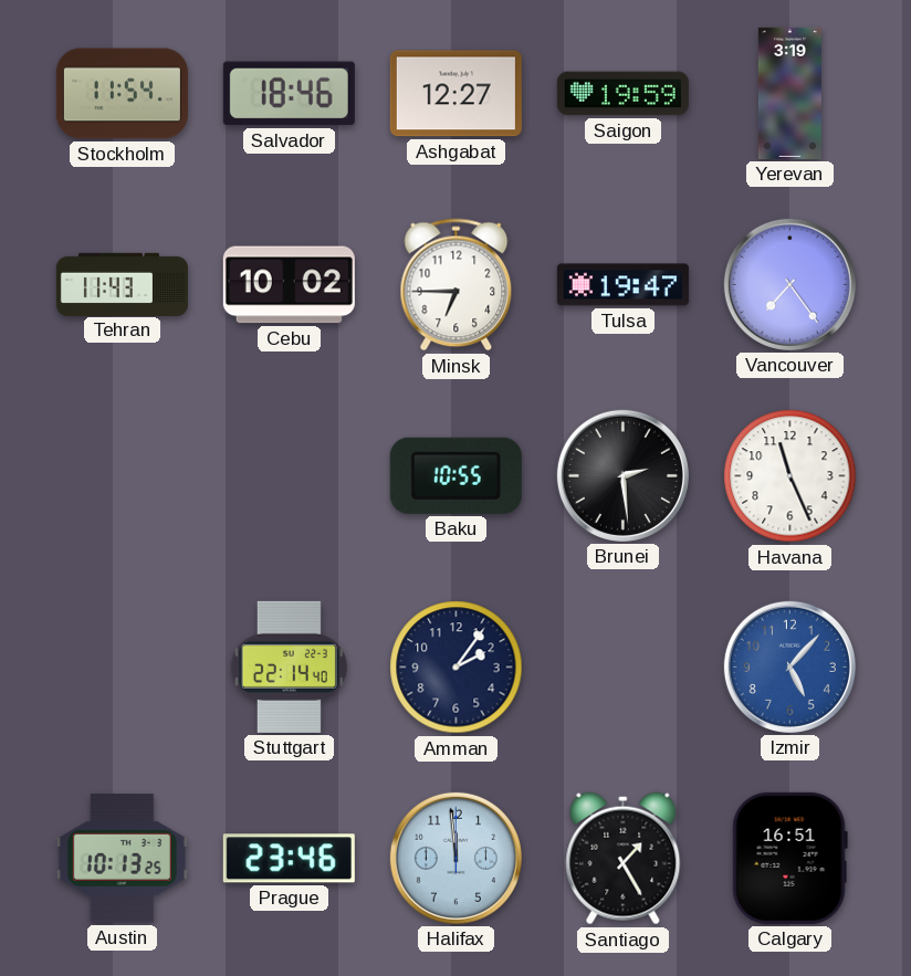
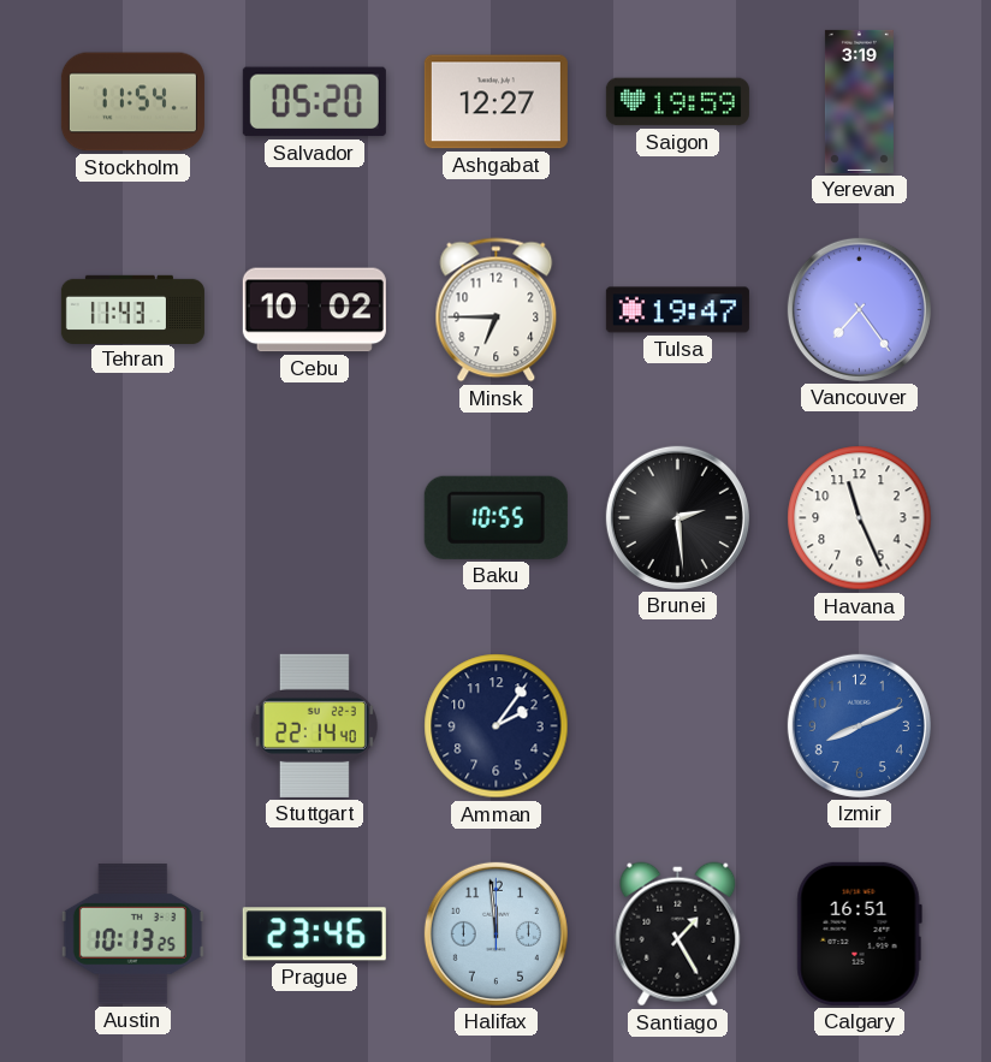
Salvador: 18:46 -> 05:20 (314, 102)
Izmir: 5:07 -> 8:11 (859, 725)
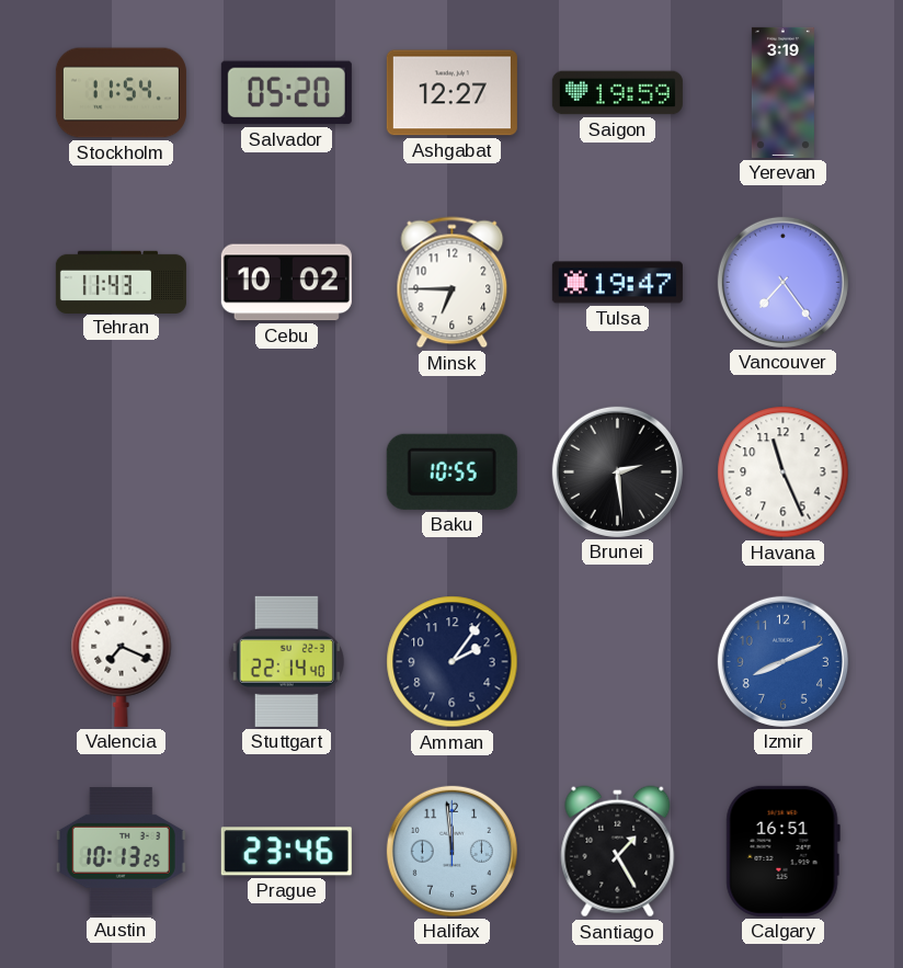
Valencia: none -> 7:19 (122, 661)
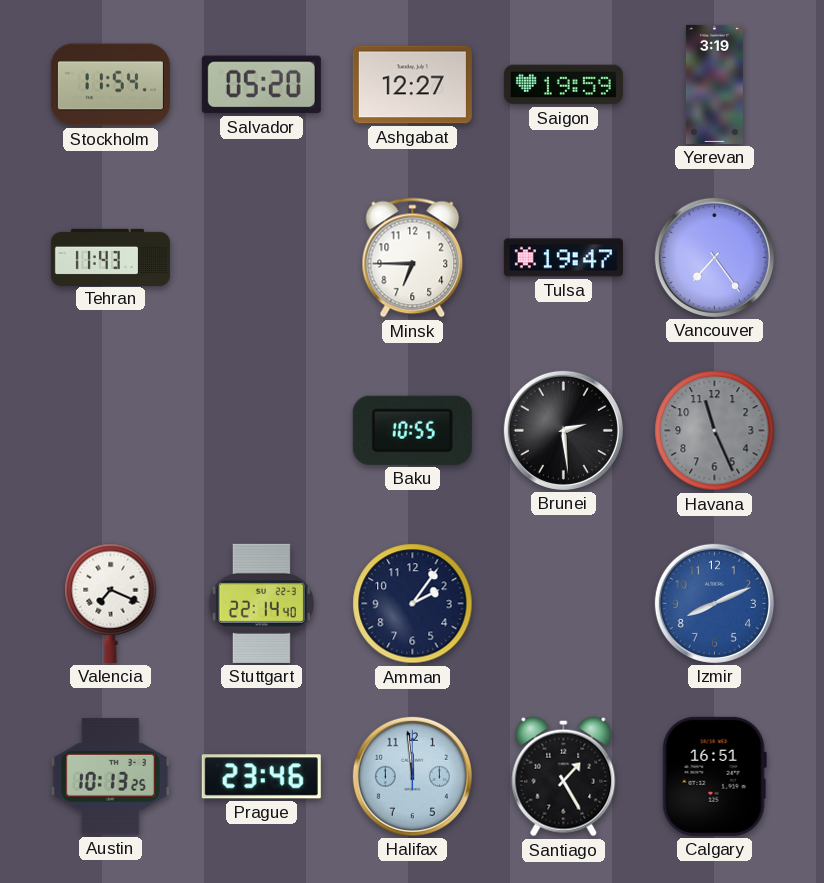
Cebu: 10:02 -> none (286, 283)
Havana dial: white -> grey (715, 431)
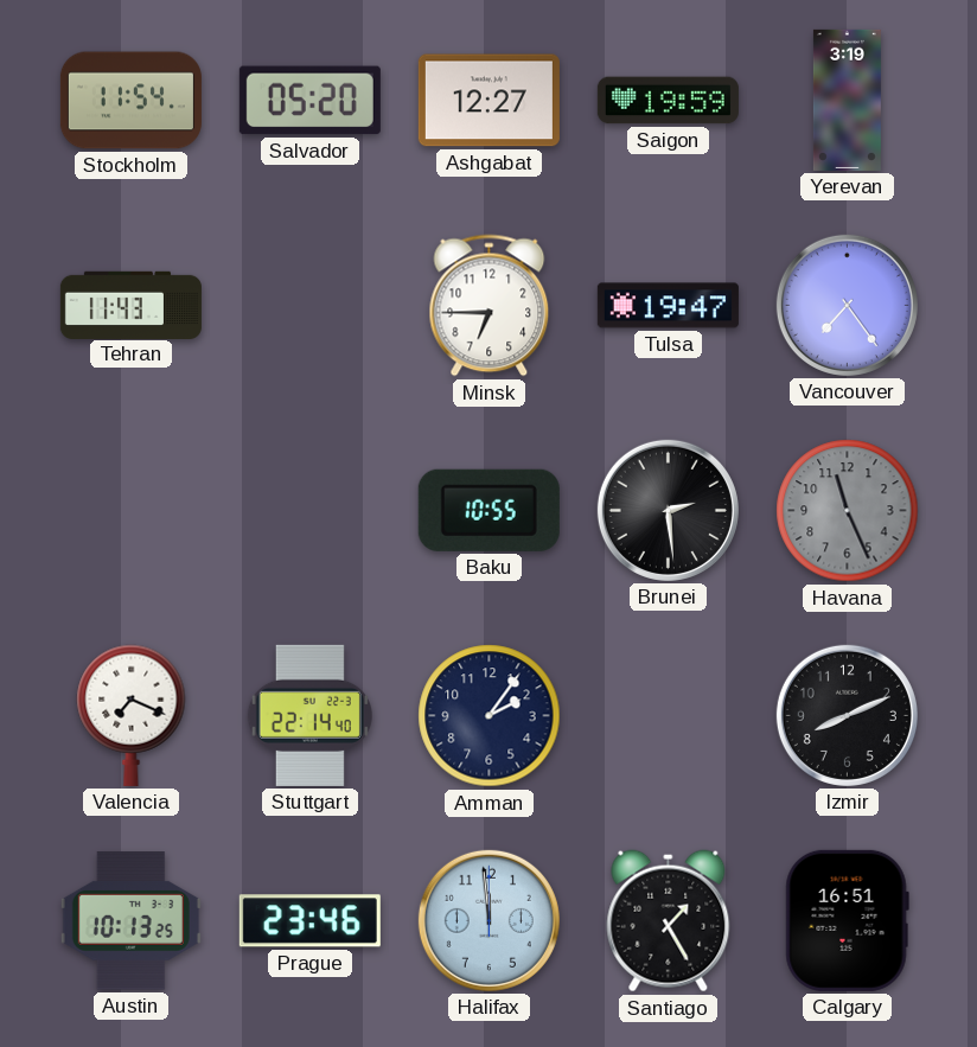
Izmir dial: blue -> black (847, 715)
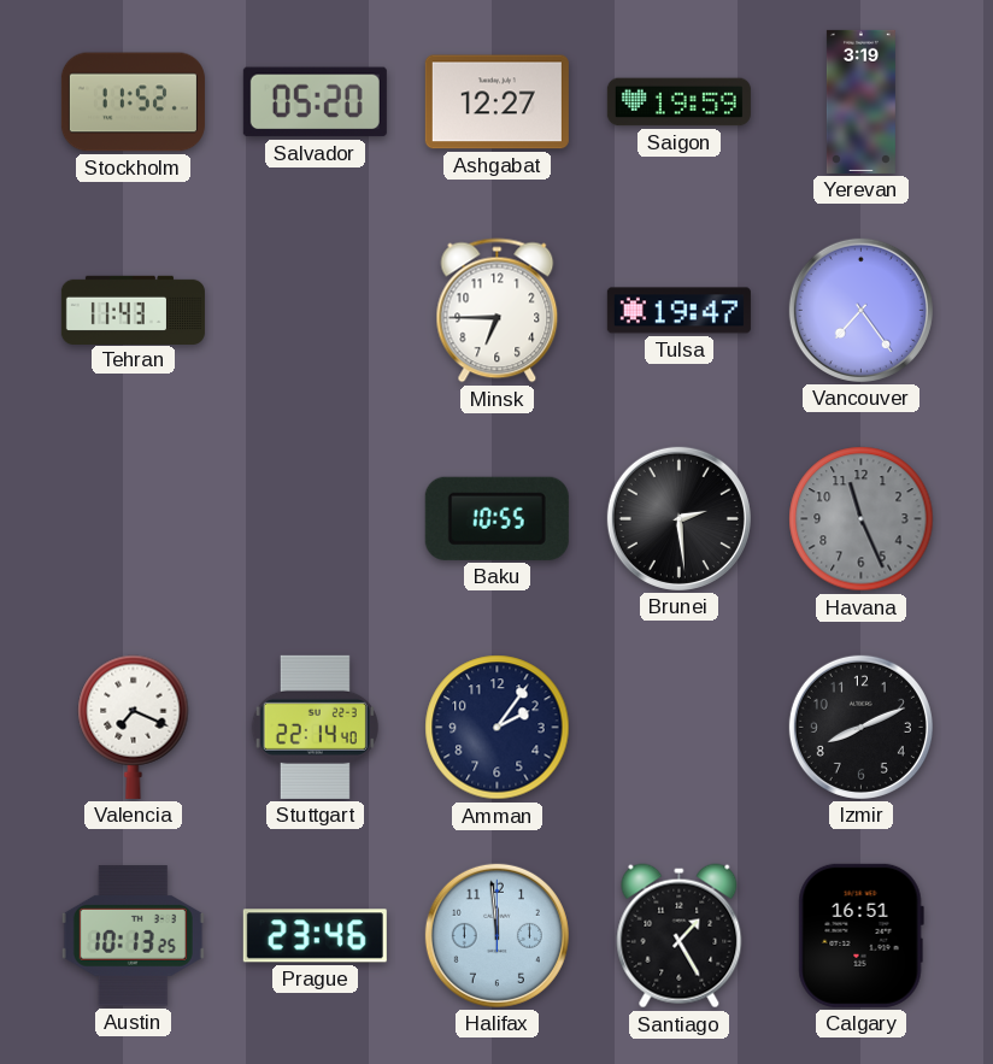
Stockholm: 11:54 -> 11:52 (133, 102)
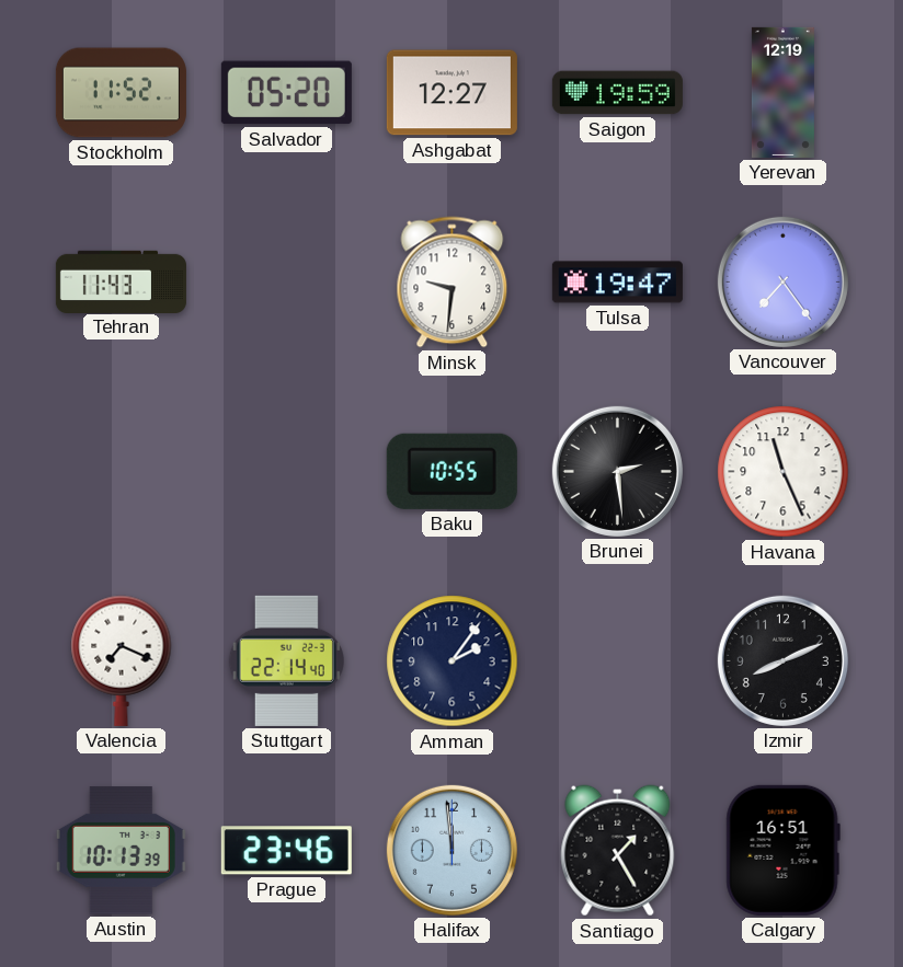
Yerevan: 3:19 -> 12:19 (782, 92)
Minsk: 6:45 -> 9:31 (453, 283)
Havana dial: grey -> white (784, 472)
Austin: 10:13:25 -> 10:13:39 (121, 851)
